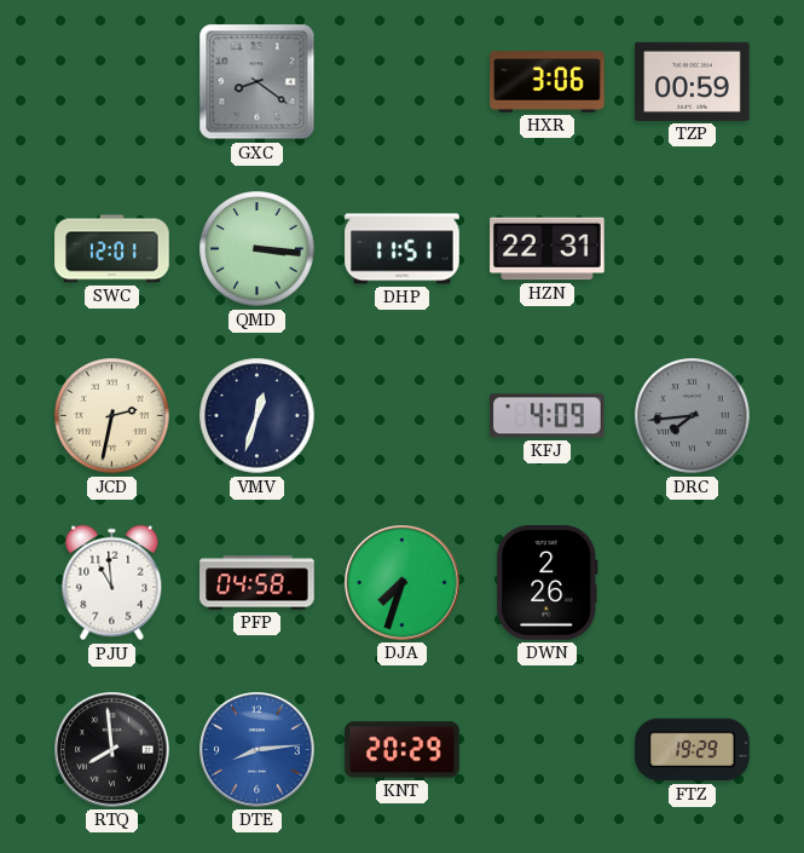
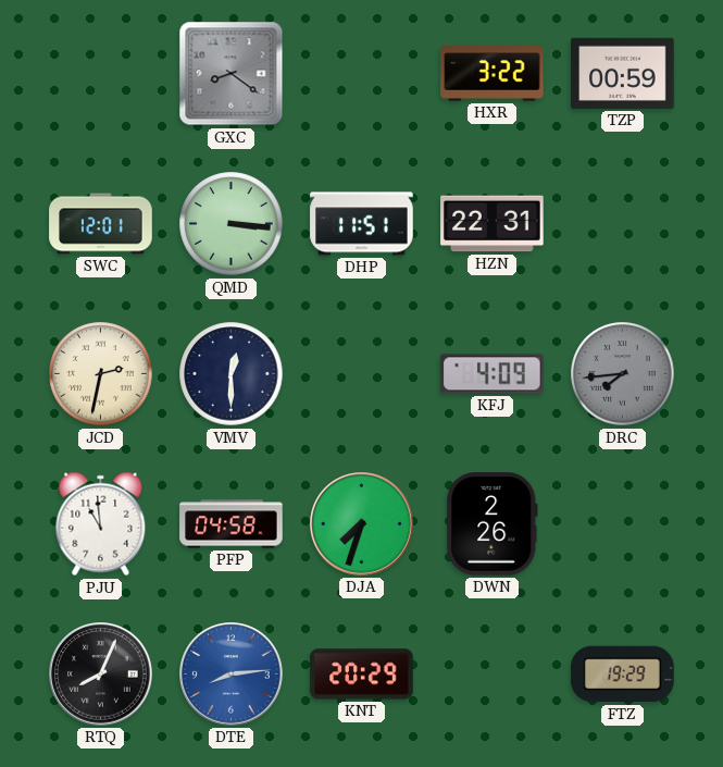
HXR: 3:06 -> 3:22 (493, 74)
VMV: 12:33 -> 12:30 (232, 374)
RTQ: 7:59 -> 8:04 (101, 675)
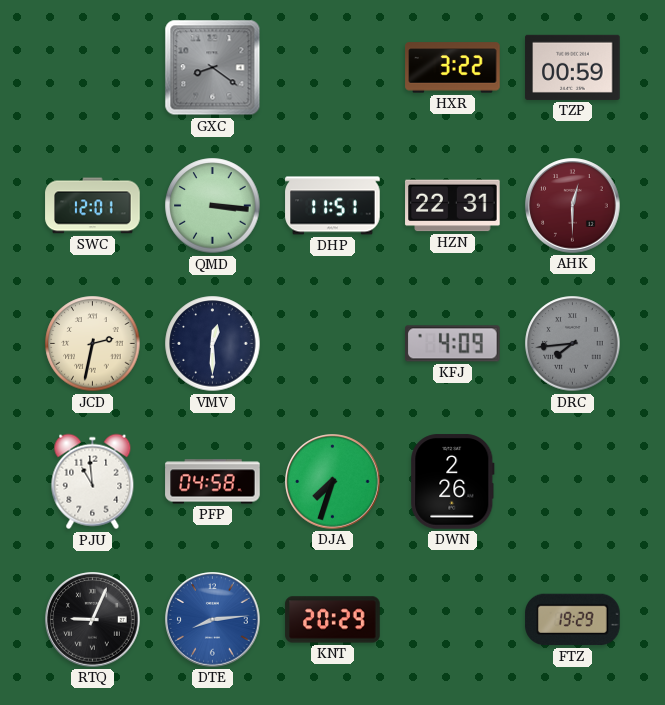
AHK: none -> 12:30 (573, 206)
RTQ: 8:04 -> 9:04 (93, 620)
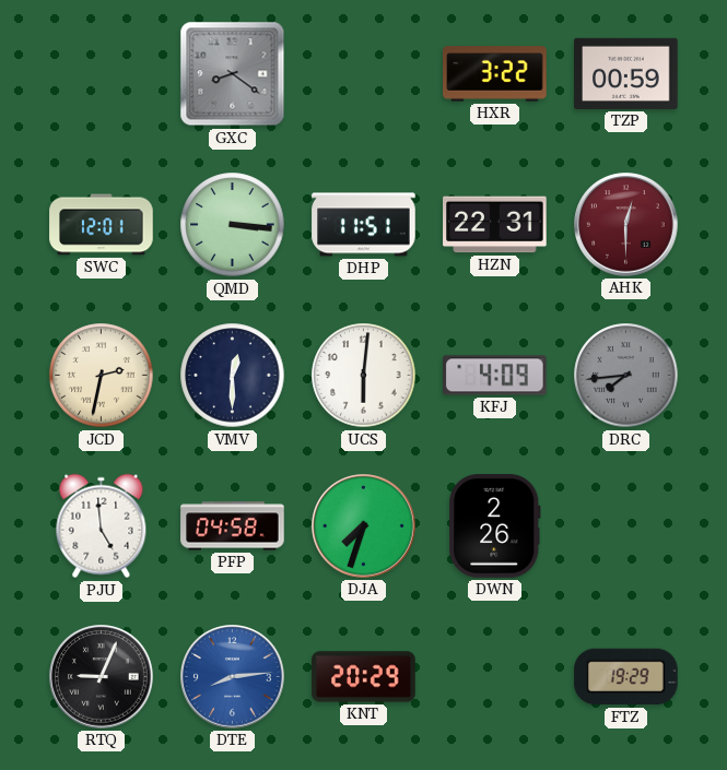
UCS: none -> 6:01 (364, 376)
PJU: 10:59 -> 4:59 (102, 526)
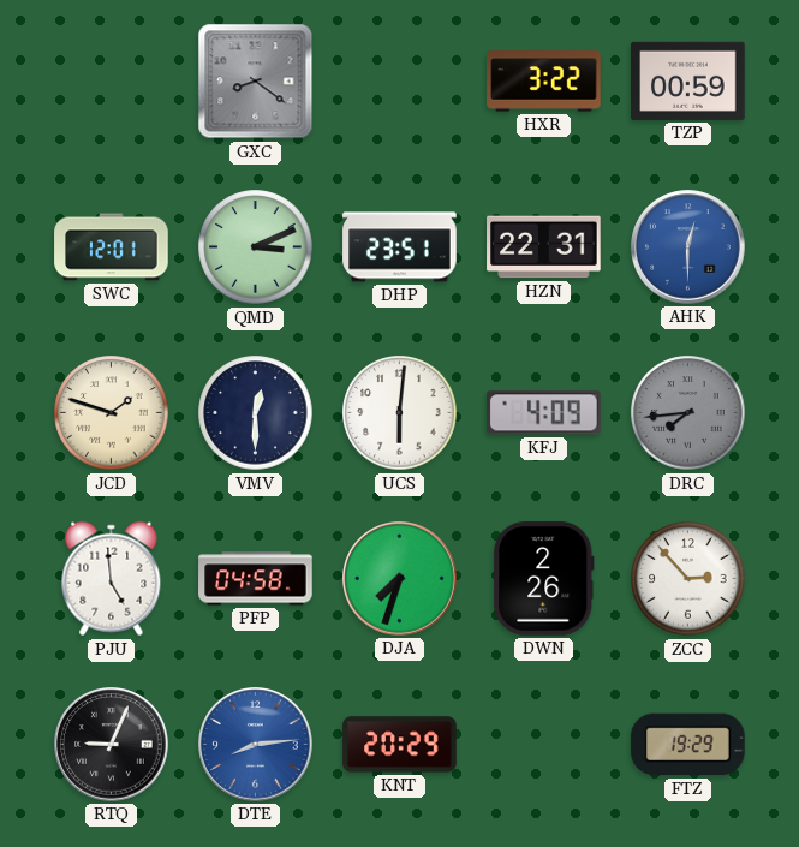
QMD: 3:16 -> 3:11 (256, 247)
DHP: 11:51 -> 23:51 (400, 247)
AHK dial: burgundy -> blue (688, 247)
JCD: 2:32 -> 1:48 (112, 413)
ZCC: none -> 2:53 (688, 579)
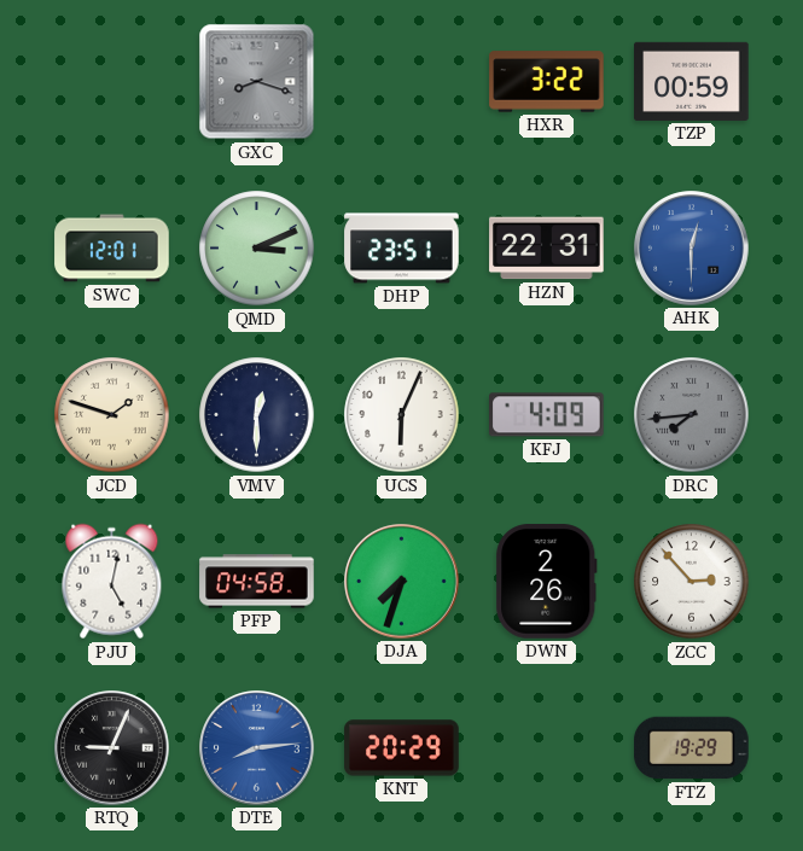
GXC: 8:21 -> 8:18 (257, 82)
UCS: 6:01 -> 6:04 (402, 415)
PJU: 4:59 -> 5:02 (112, 582)
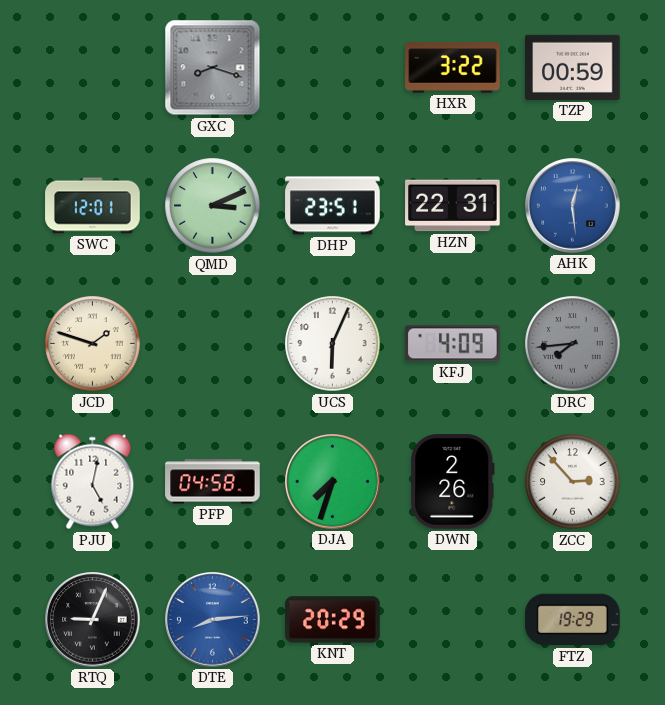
AHK: 12:30 -> 12:29 (573, 206)
VMV: 12:30 -> none (257, 415)
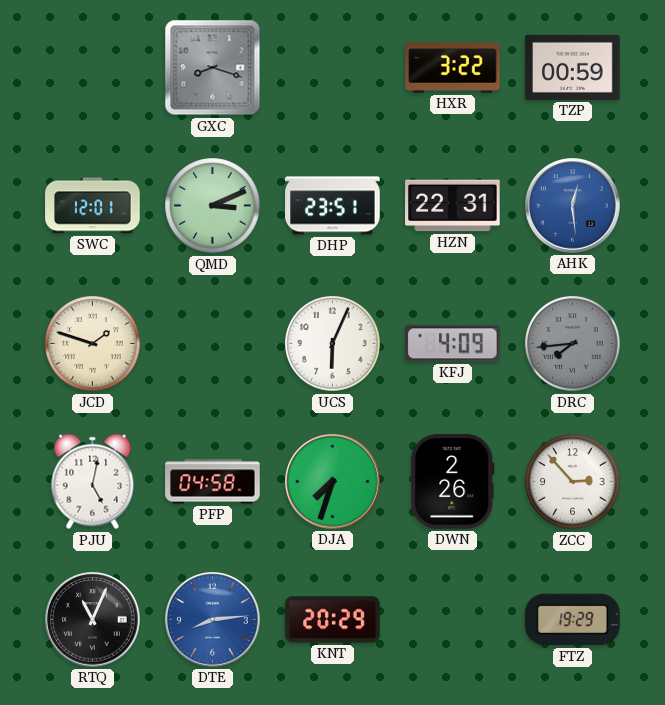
RTQ: 9:04 -> 11:04 (93, 620)
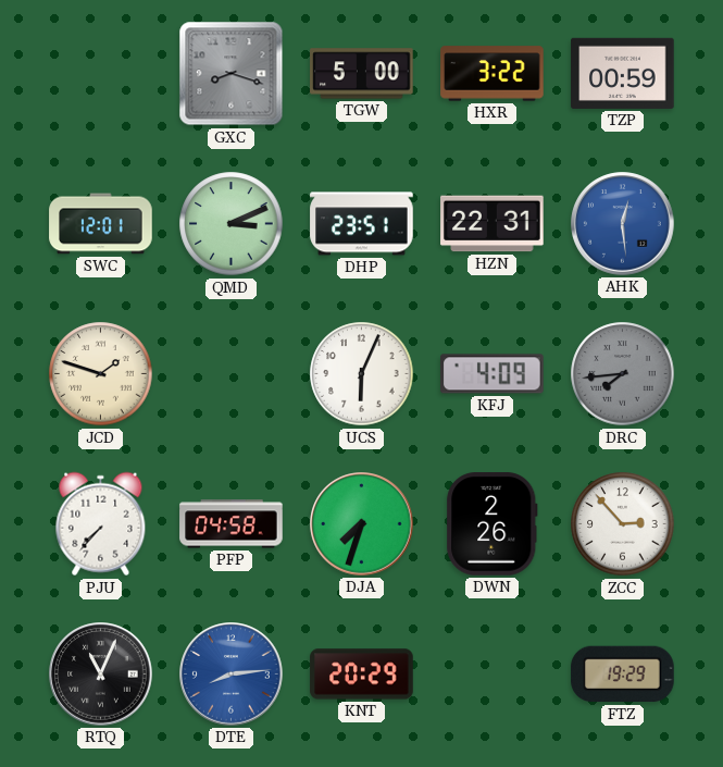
TGW: none -> 5:00 (362, 74)
PJU: 5:02 -> 7:37 (101, 524)
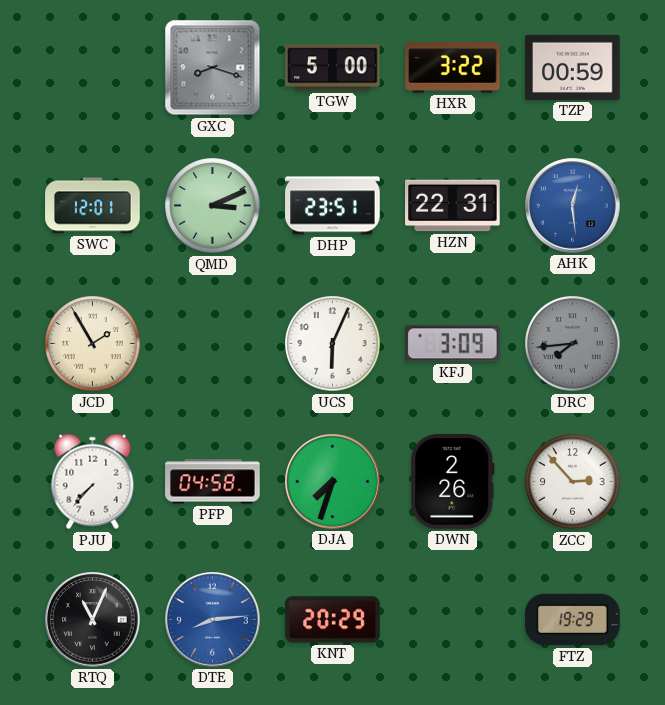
JCD: 1:48 -> 1:55 (93, 344)
KFJ: 4:09 -> 3:09 (453, 344)
